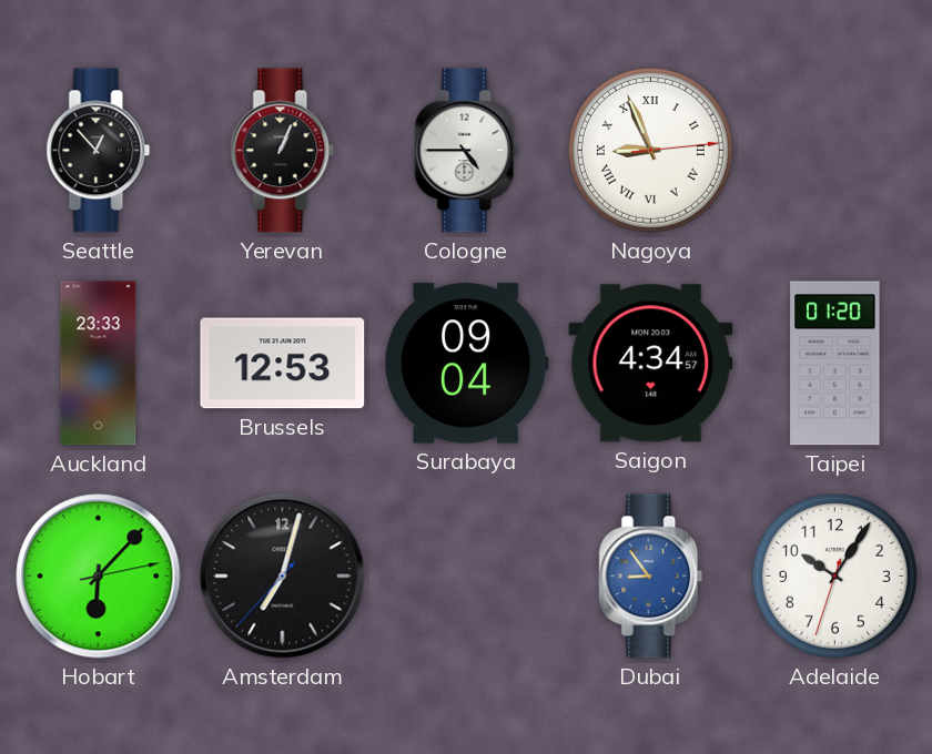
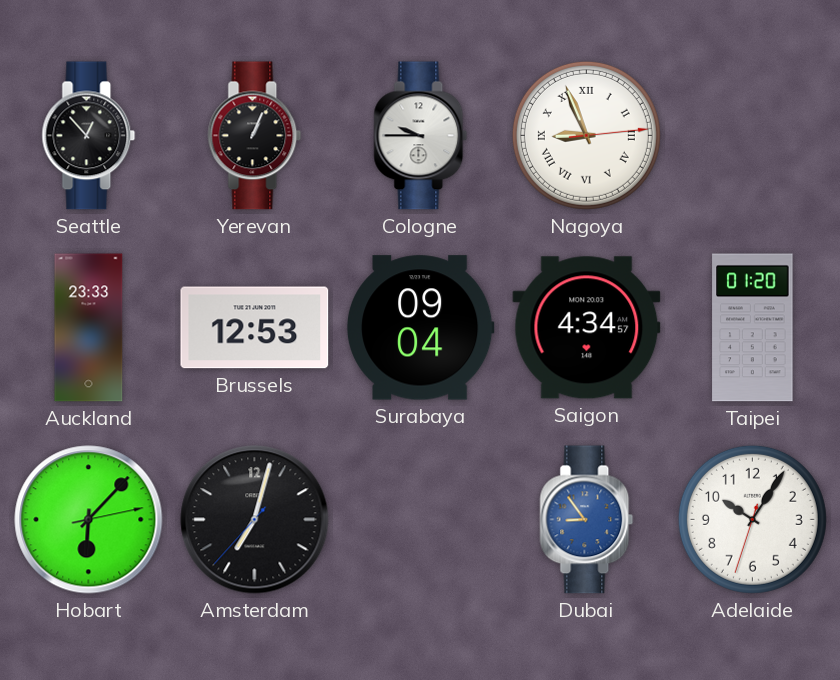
Cologne: 4:45 -> 9:45 (421, 136)
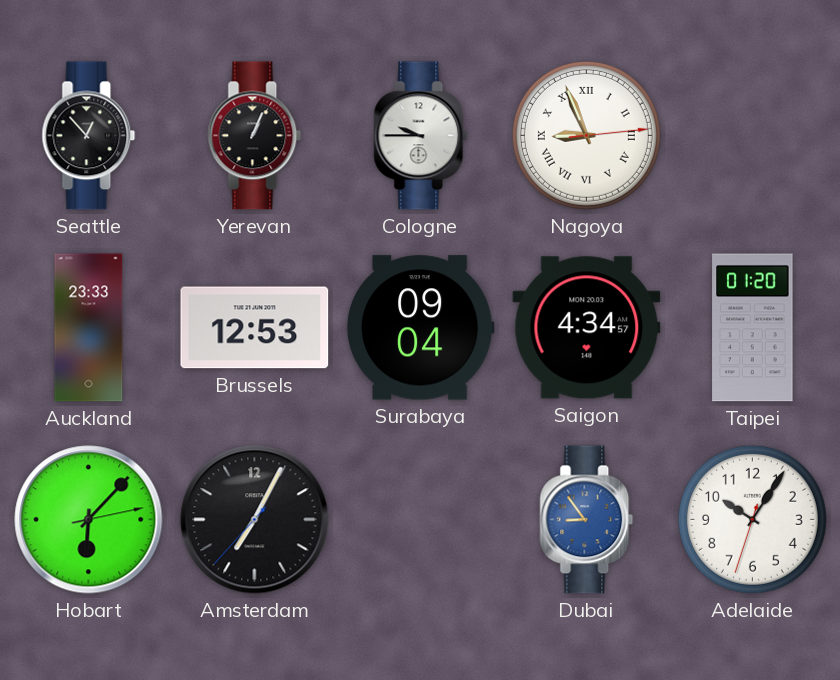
Amsterdam: 7:02 -> 7:04 (255, 520)
